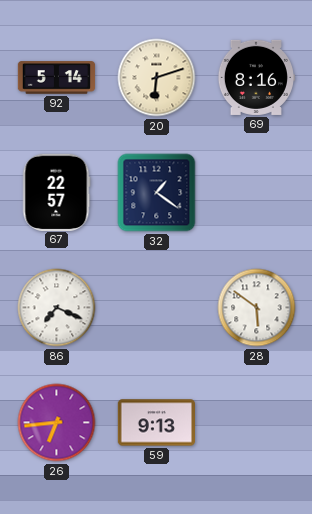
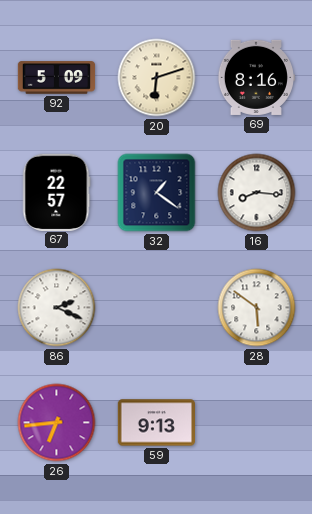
92: 5:14 -> 5:09 (57, 78)
16: none -> 8:16 (257, 193)
86: 7:19 -> 2:19 (57, 308)
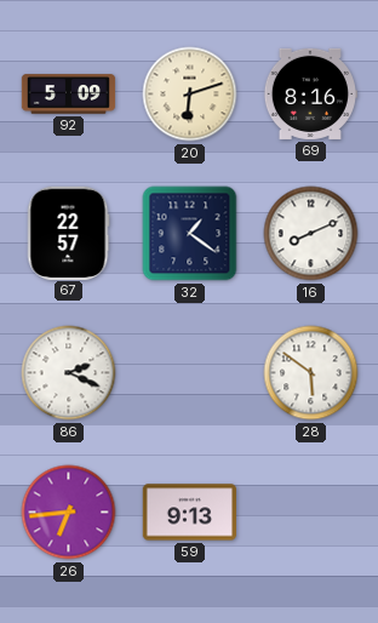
16: 8:16 -> 8:11 (311, 234)
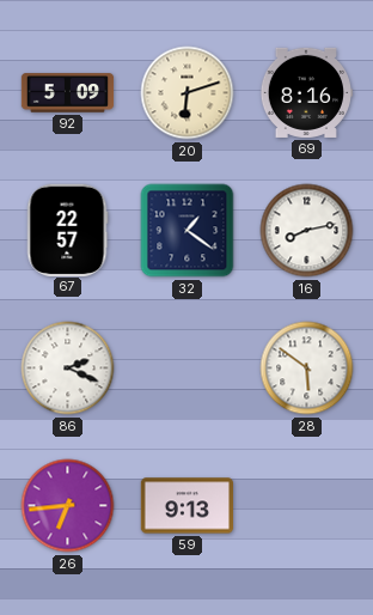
16: 8:11 -> 8:13 (307, 231)
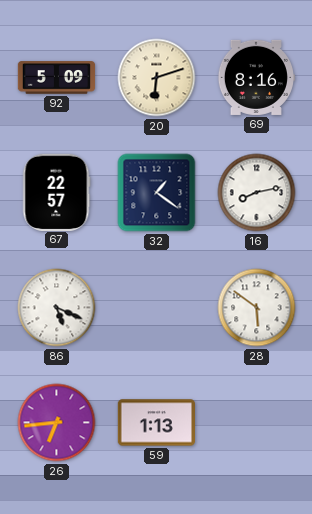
86: 2:19 -> 5:19 (57, 308)
59: 9:13 -> 1:13 (156, 423)
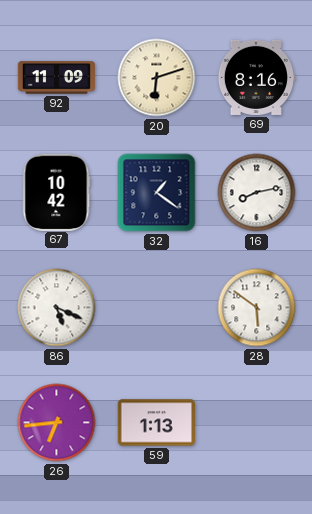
92: 5:09 -> 11:09 (57, 78)
67: 22:57 -> 10:42 (56, 192)
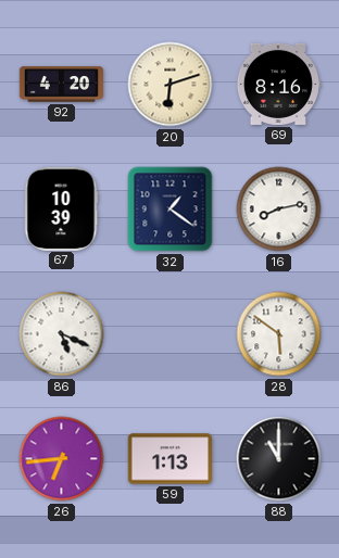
92: 11:09 -> 4:20 (62, 85)
67: 10:42 -> 10:39 (61, 208)
88: none -> 11:00 (279, 459)
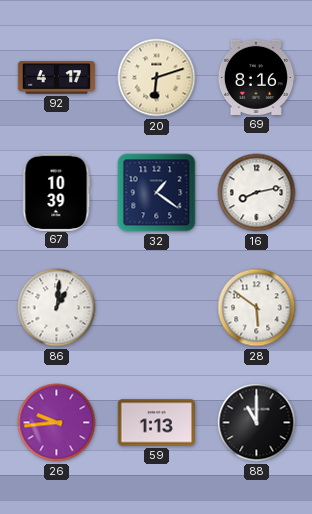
92: 4:20 -> 4:17 (57, 78)
86: 5:19 -> 1:01 (57, 308)
26: 6:44 -> 9:44 (57, 423)
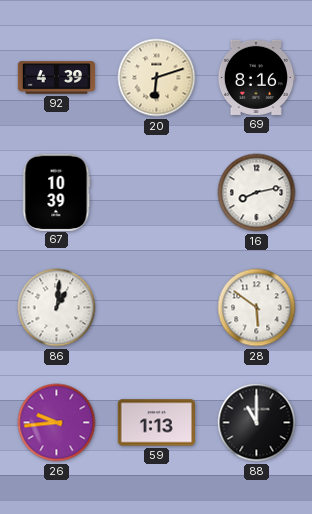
92: 4:17 -> 4:39 (57, 78)
32: 1:21 -> none (157, 193)
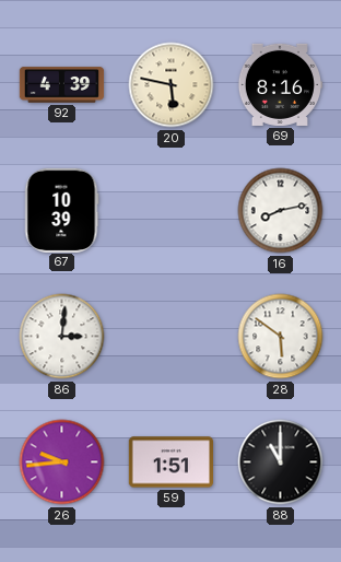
20: 6:12 -> 5:47 (172, 85)
86: 1:01 -> 3:01 (62, 337)
59: 1:13 -> 1:51 (170, 463)
